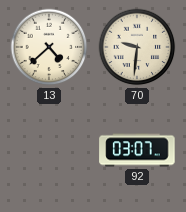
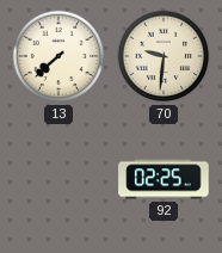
13: 4:38 -> 7:38 (58, 56)
92: 03:07 -> 02:25 (164, 179)
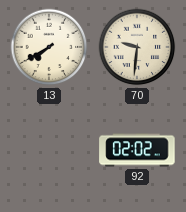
13: 7:38 -> 7:40 (49, 47)
92: 02:25 -> 02:02 (137, 150)
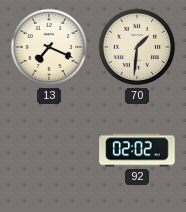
13: 7:40 -> 7:19 (49, 47)
70: 9:31 -> 1:31 (137, 47)
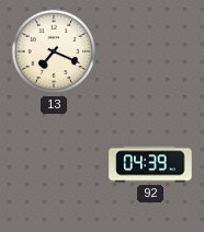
70: 1:31 -> none (137, 47)
92: 02:02 -> 04:39 (150, 164)
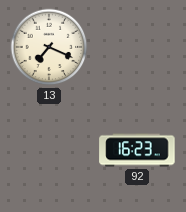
92: 04:39 -> 16:23 (137, 150)
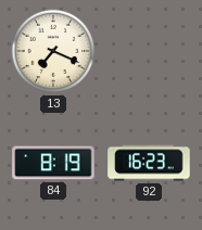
84: none -> 8:19 (53, 163)
